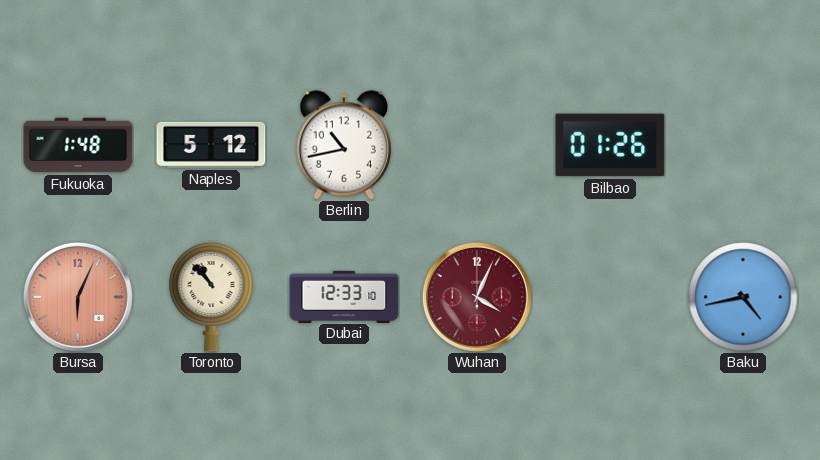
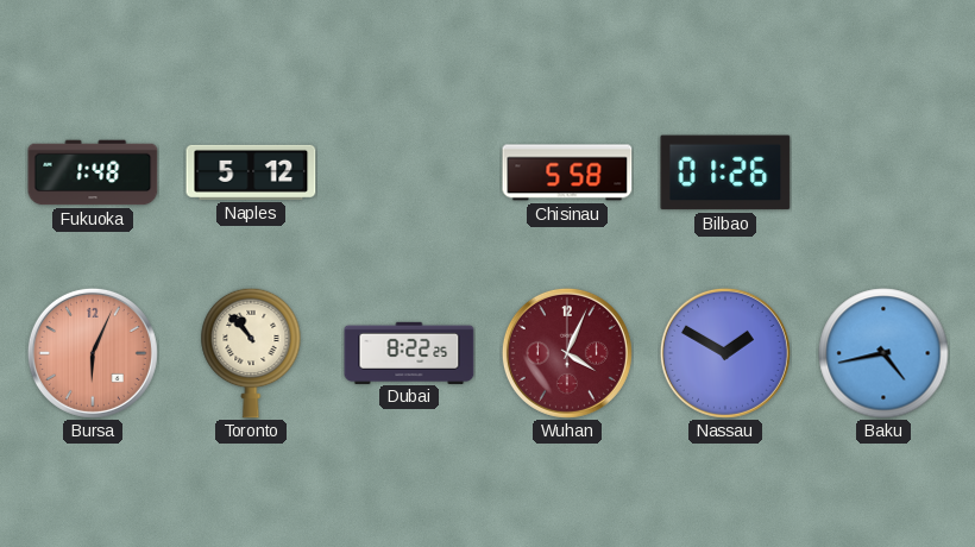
Berlin: 10:43 -> none (343, 145)
Chisinau: none -> 5:58 (567, 172)
Dubai: 12:33 -> 8:22 (409, 352)
Nassau: none -> 1:50 (725, 353)
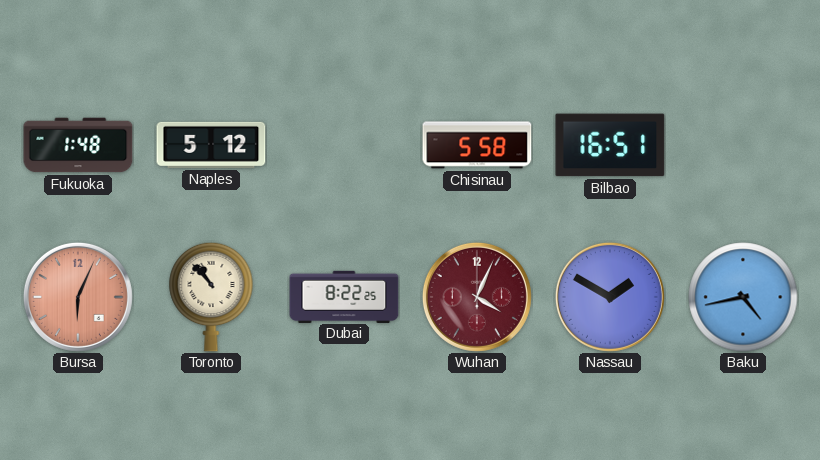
Bilbao: 01:26 -> 16:51 (610, 145)
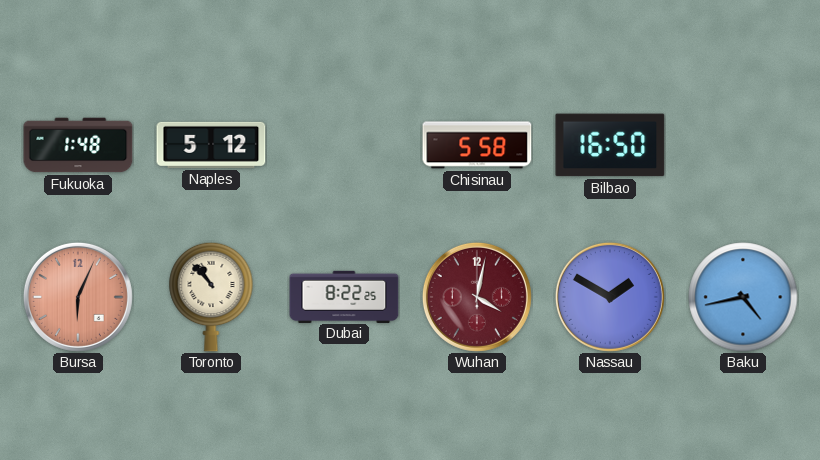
Bilbao: 16:51 -> 16:50 (610, 145)
Wuhan: 4:04 -> 4:02 (477, 297)
